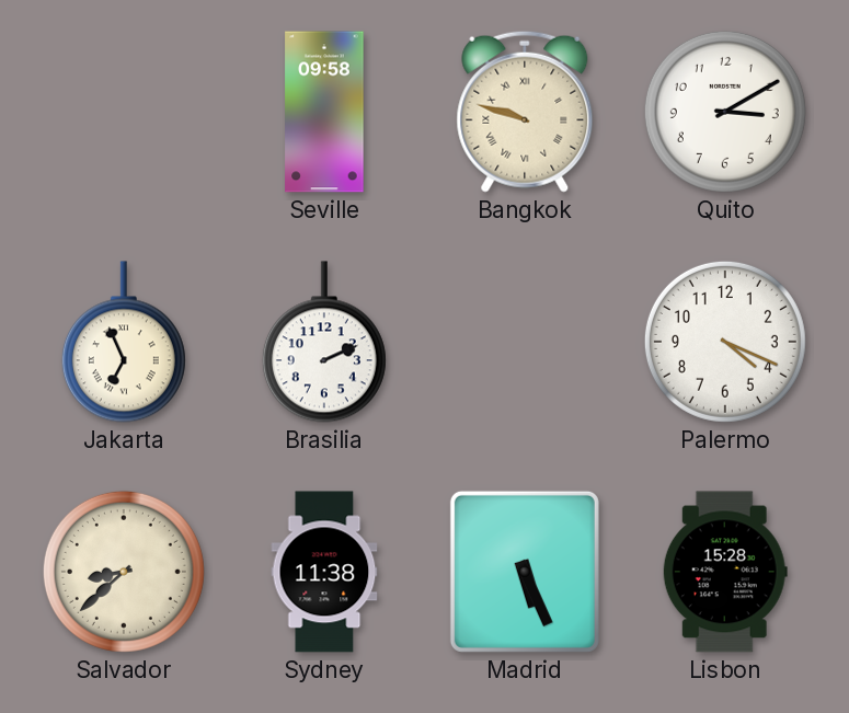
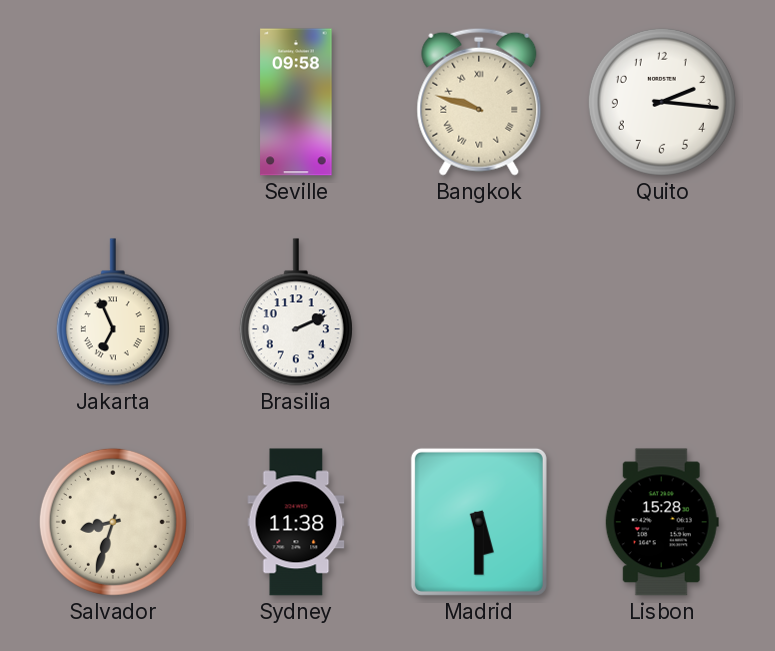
Quito: 3:10 -> 2:16 (662, 102)
Palermo: 4:19 -> none (725, 342)
Salvador: 8:38 -> 8:33 (113, 522)
Madrid: 5:26 -> 5:30 (479, 522)
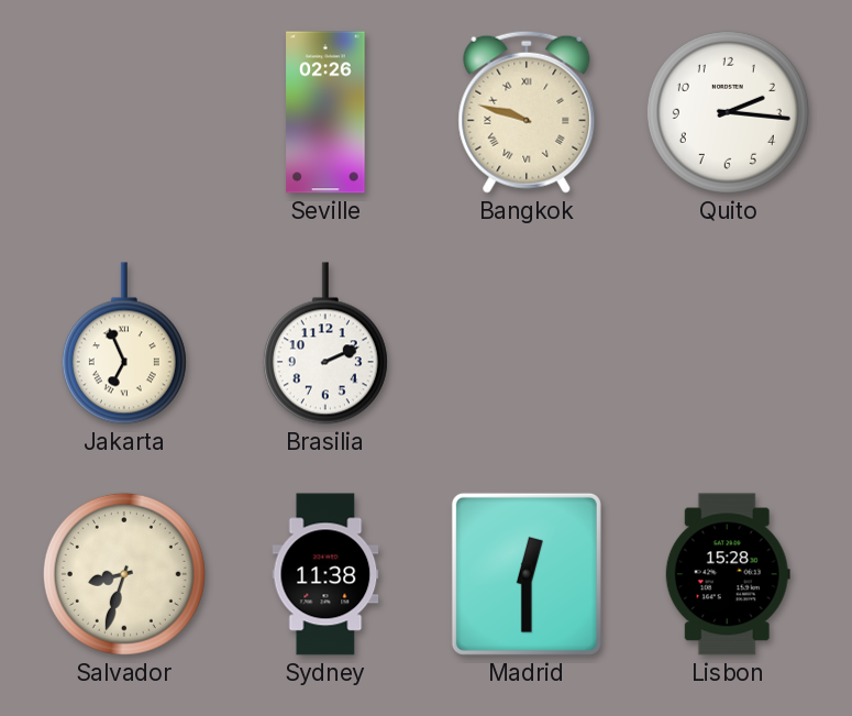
Seville: 09:58 -> 02:26 (325, 112)
Madrid: 5:30 -> 12:30 (527, 574)
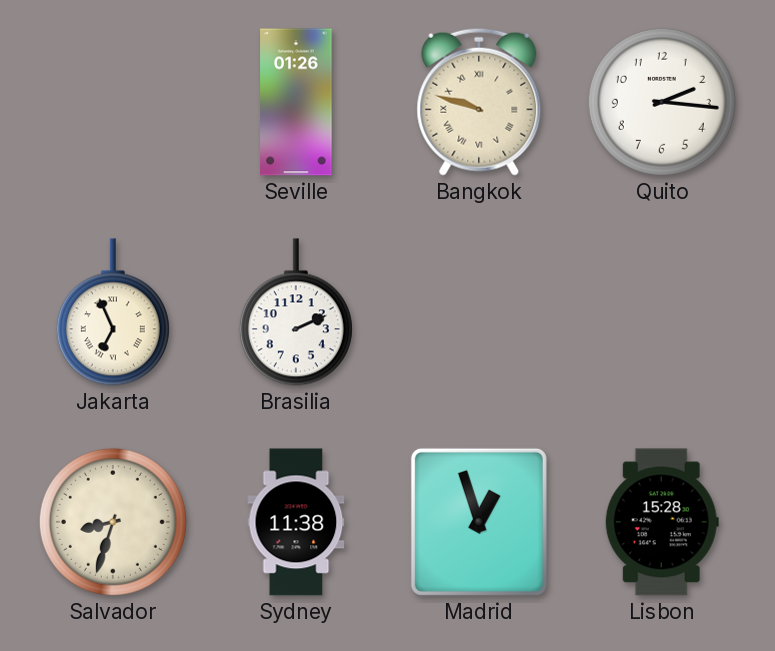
Seville: 02:26 -> 01:26 (296, 102)
Madrid: 12:30 -> 12:57 (479, 522)
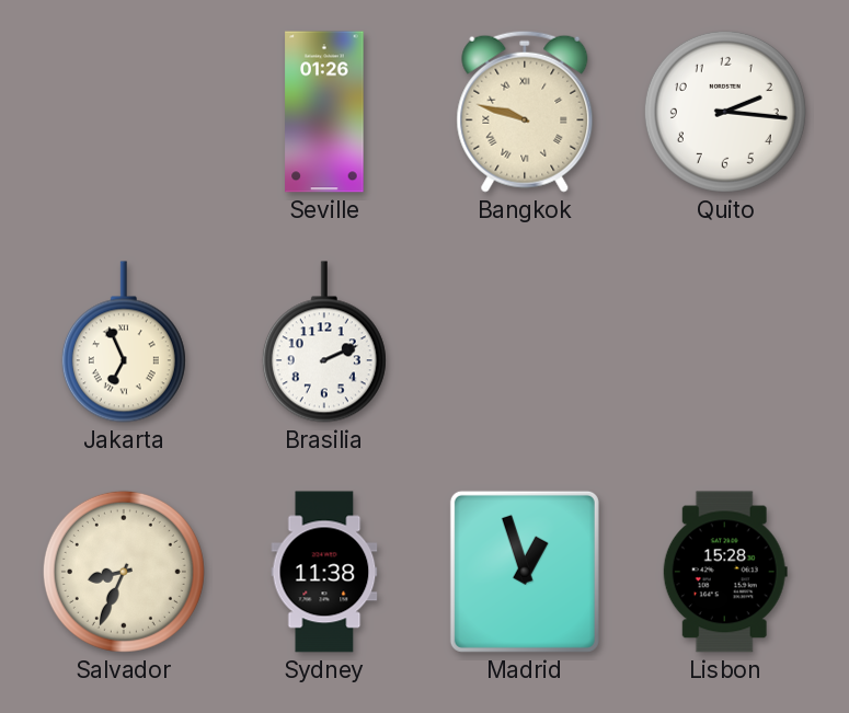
Salvador: 8:33 -> 8:34 (124, 572)
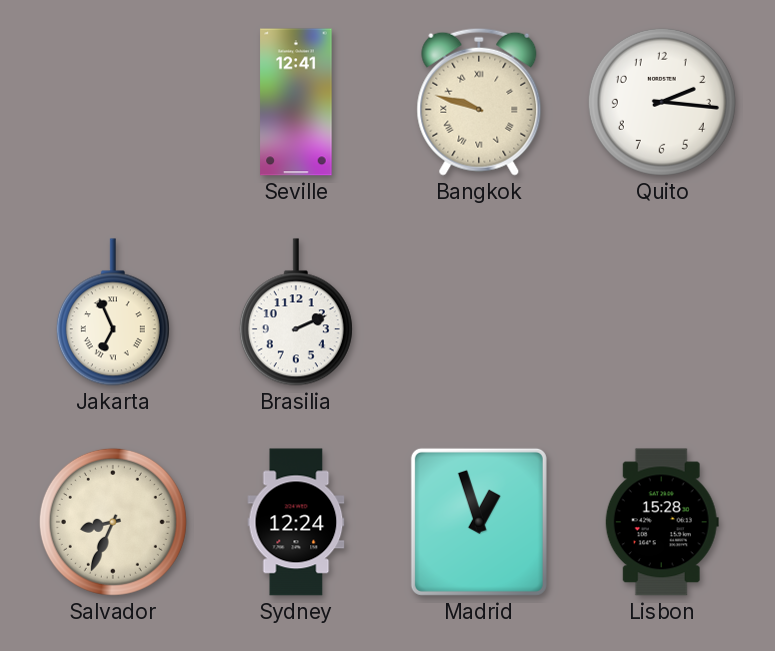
Seville: 01:26 -> 12:41 (296, 102)
Sydney: 11:38 -> 12:24 (296, 522)
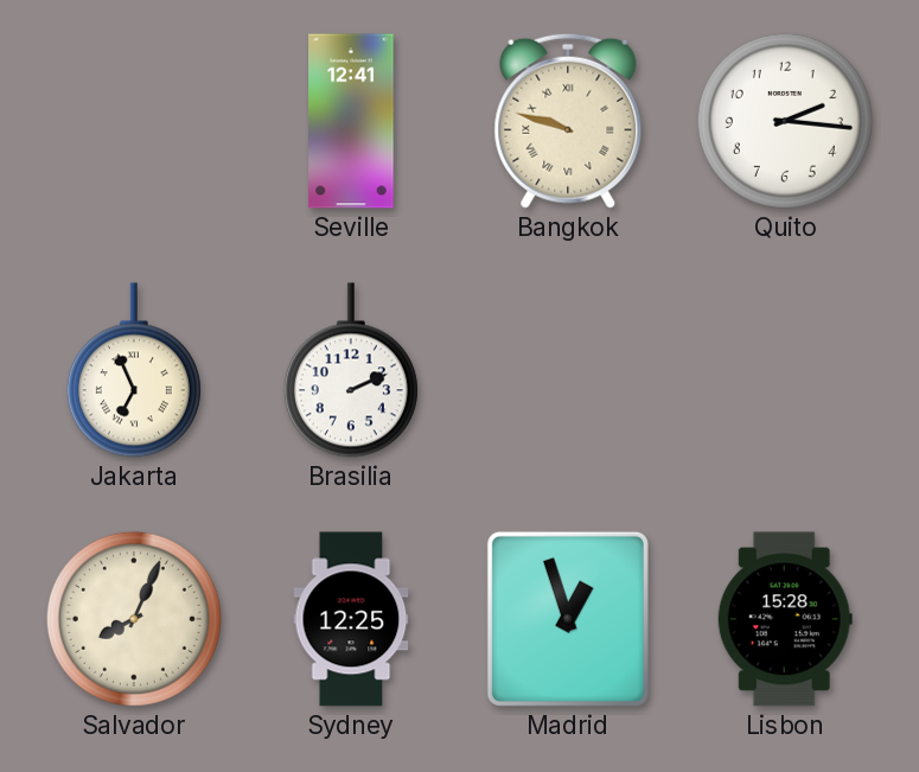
Salvador: 8:34 -> 8:04 (134, 619)
Sydney: 12:24 -> 12:25 (351, 619)
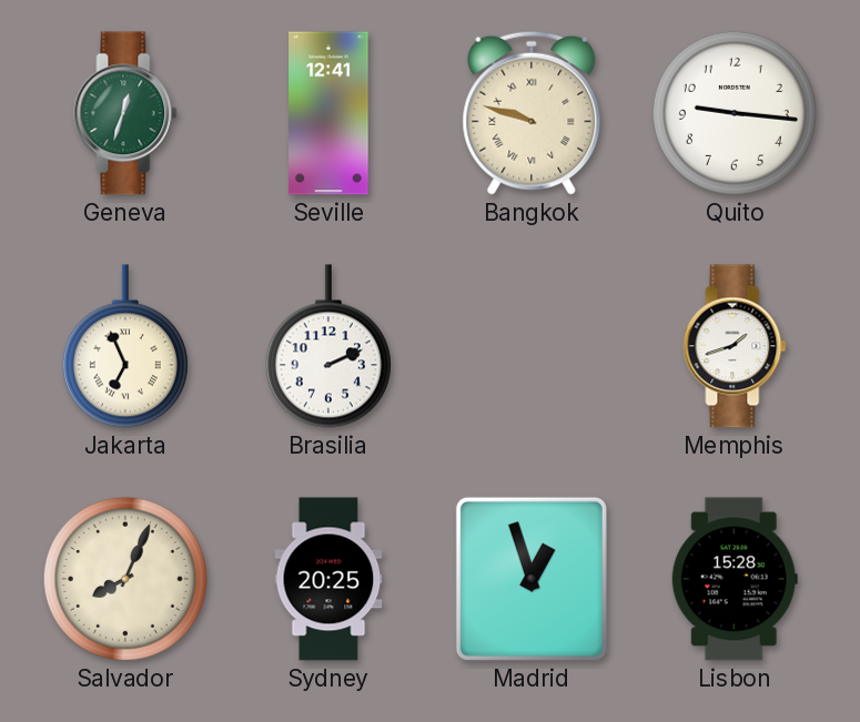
Geneva: none -> 12:33 (125, 113)
Quito: 2:16 -> 9:16 (735, 113)
Memphis: none -> 1:42 (735, 346)
Sydney: 12:25 -> 20:25 (328, 579)
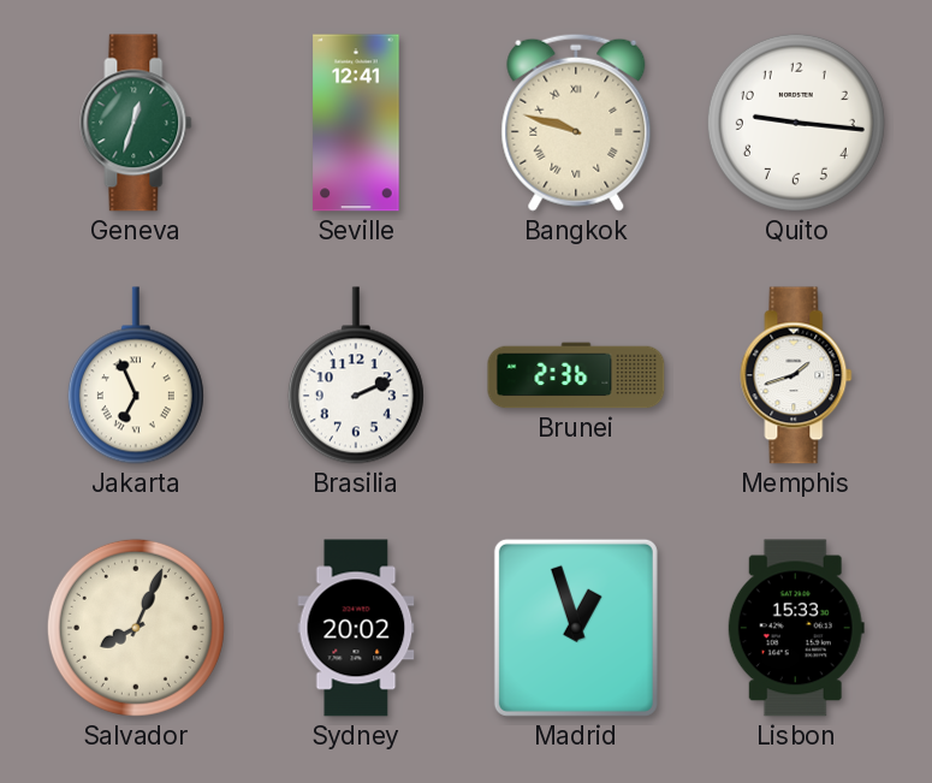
Brunei: none -> 2:36 (576, 375)
Sydney: 20:25 -> 20:02 (356, 628)
Lisbon: 15:28 -> 15:33 (796, 628)
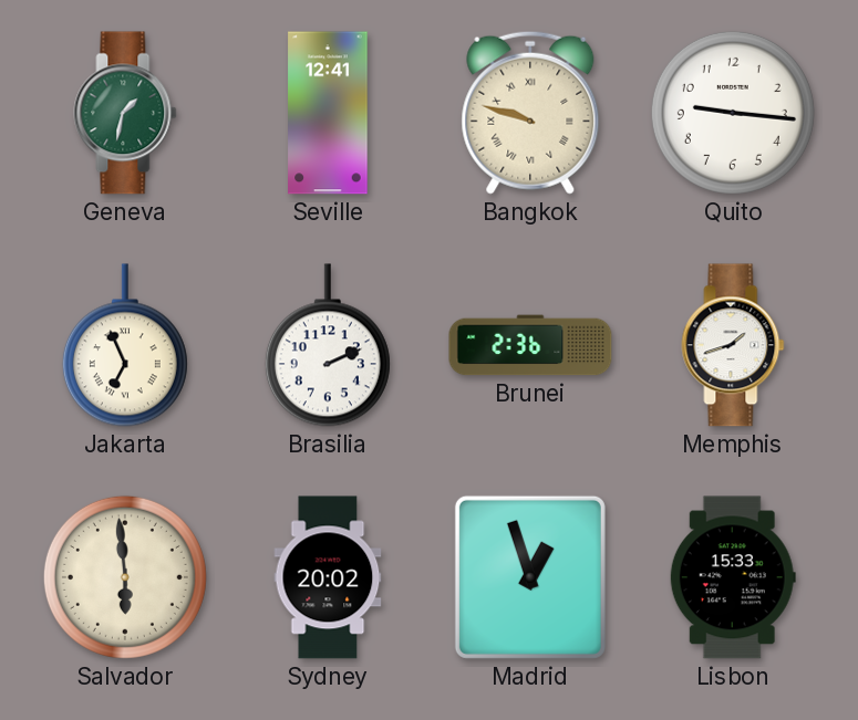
Geneva: 12:33 -> 1:32 (125, 113)
Salvador: 8:04 -> 5:59 (125, 577)
